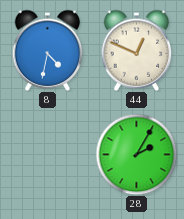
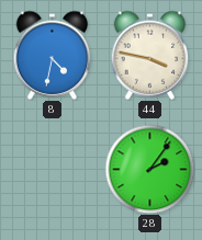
44: 12:49 -> 3:47 (150, 55)
28: 2:05 -> 2:06 (149, 169)
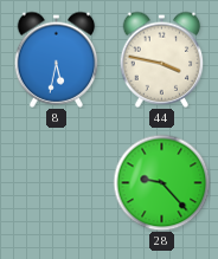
8: 4:32 -> 5:32 (57, 59)
28: 2:06 -> 9:23 (161, 182)
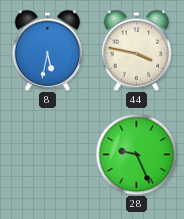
28: 9:23 -> 9:26 (136, 154)
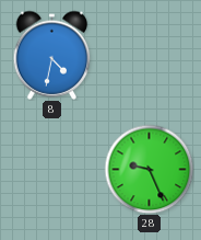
8: 5:32 -> 4:32 (52, 55)
44: 3:47 -> none (137, 50)
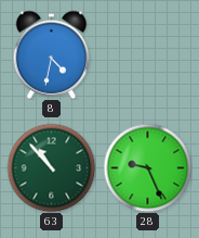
63: none -> 10:53 (51, 167)
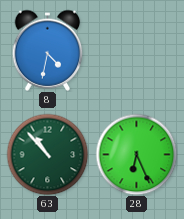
28: 9:26 -> 6:26 (136, 154)
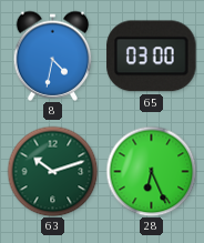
65: none -> 03:00 (152, 57)
63: 10:53 -> 10:12 (52, 171)
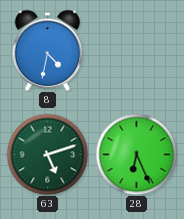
65: 03:00 -> none (152, 57)
63: 10:12 -> 5:12 (47, 154)
